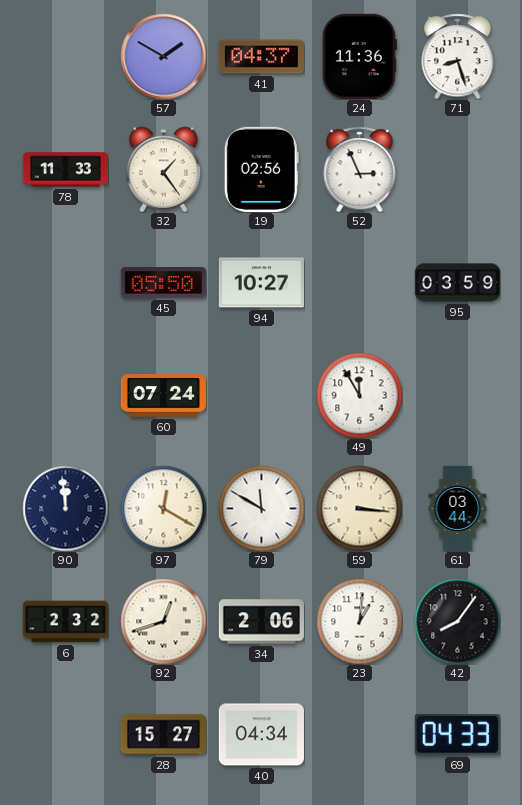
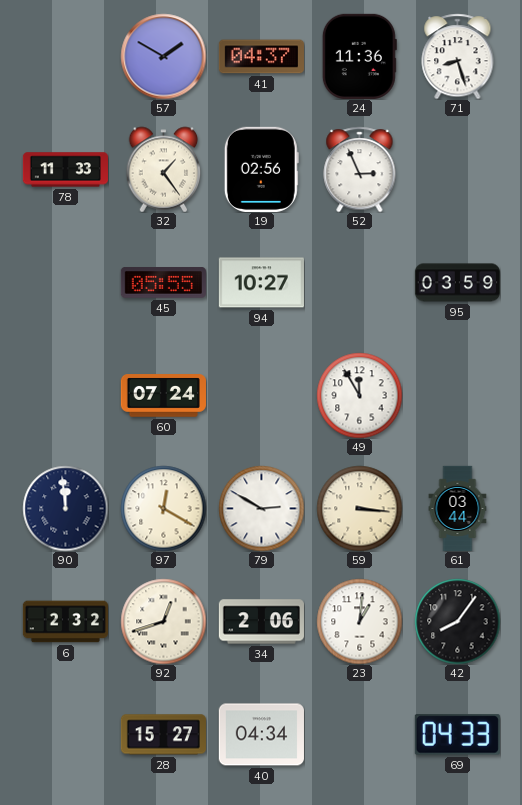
45: 05:50 -> 05:55 (163, 283)
79: 11:50 -> 2:50 (261, 508)
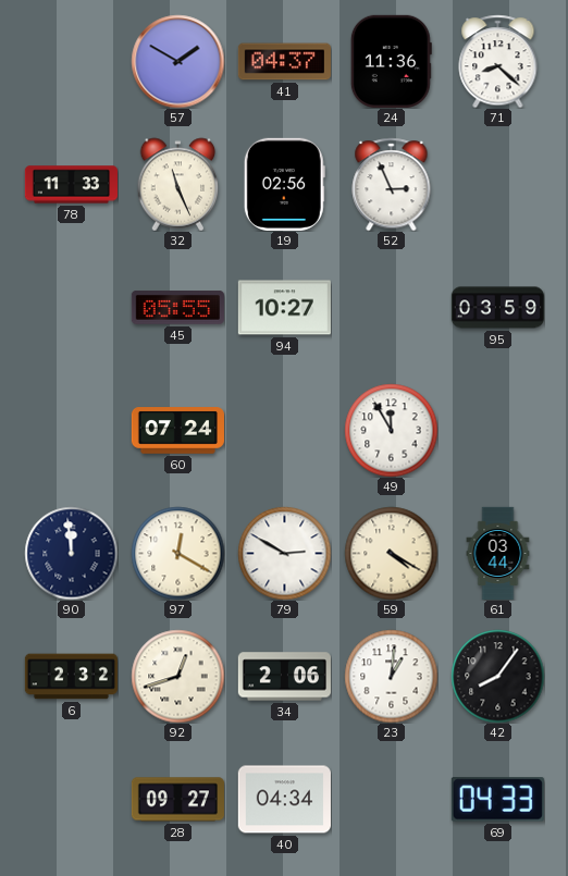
71: 8:27 -> 8:22 (498, 61)
32: 1:24 -> 11:26 (178, 184)
59: 3:16 -> 4:20 (391, 553)
28: 15:27 -> 09:27 (177, 800)
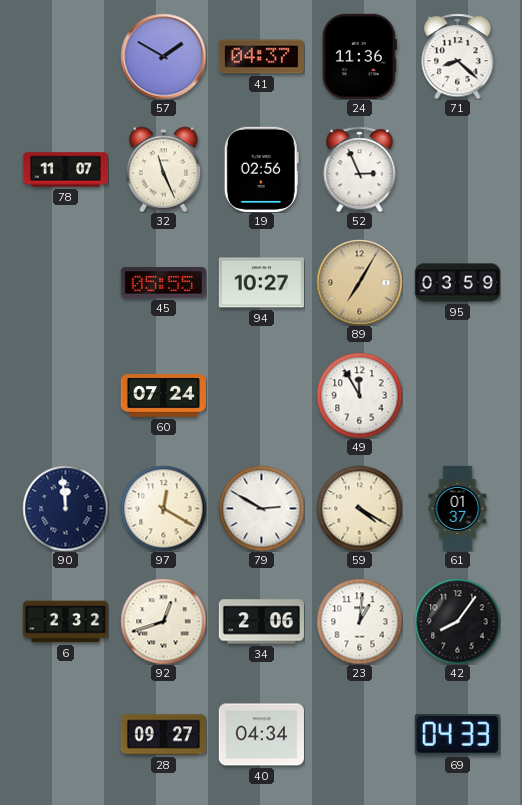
78: 11:33 -> 11:07 (65, 170)
89: none -> 7:05 (359, 282)
61: 03:44 -> 01:37 (458, 508)
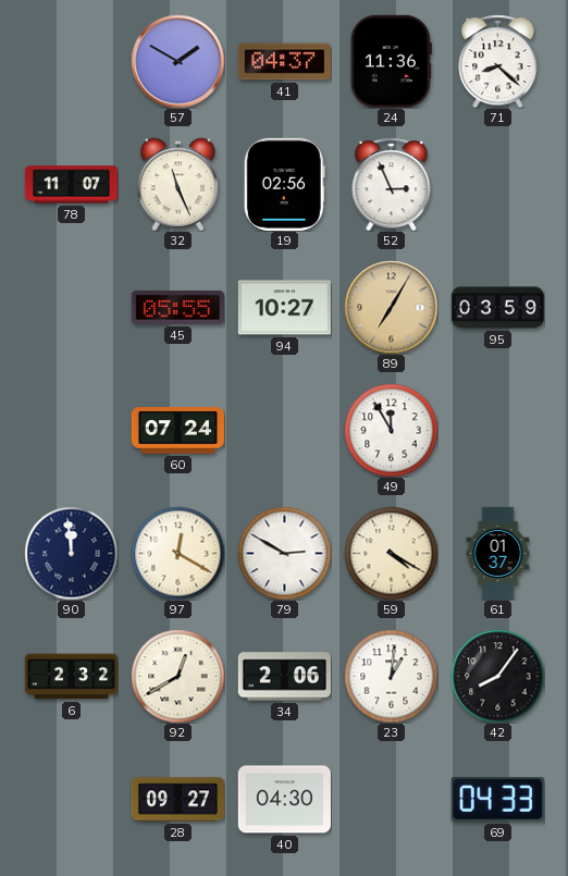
92: 12:42 -> 12:40 (177, 676)
40: 04:34 -> 04:30 (284, 800)
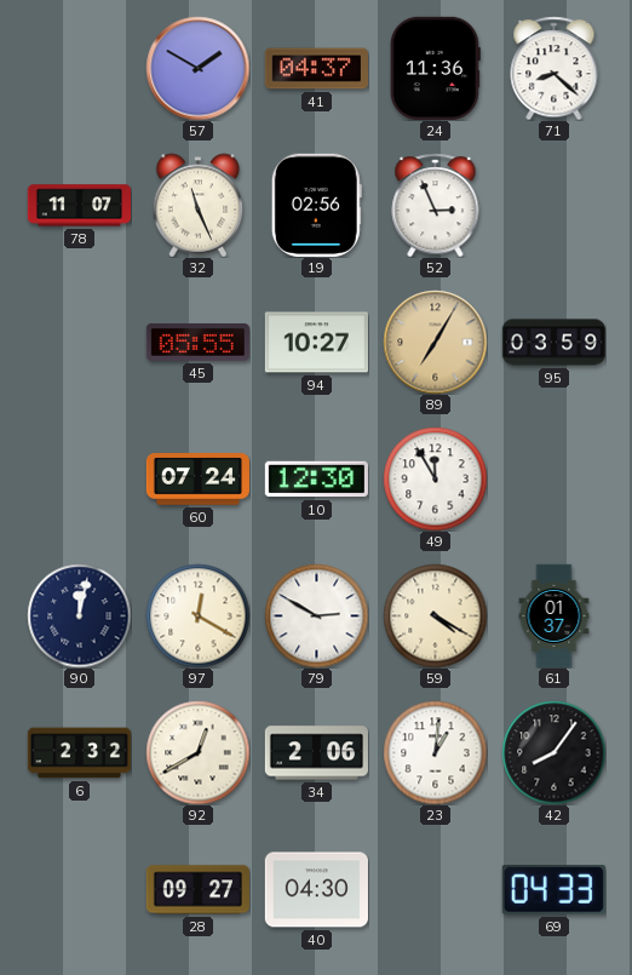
10: none -> 12:30 (316, 480)
90: 11:59 -> 12:02 (79, 615)
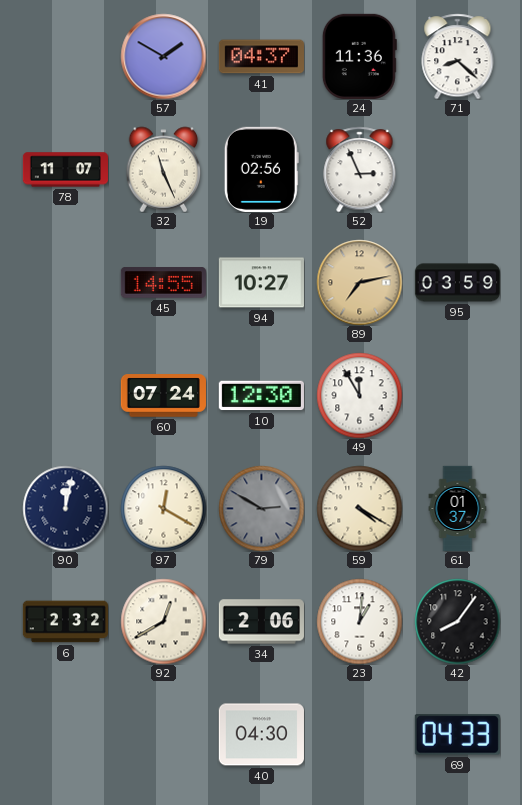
45: 05:55 -> 14:55 (163, 283)
89: 7:05 -> 7:13 (359, 282)
79 dial: white -> grey (261, 508)
28: 09:27 -> none (197, 890)
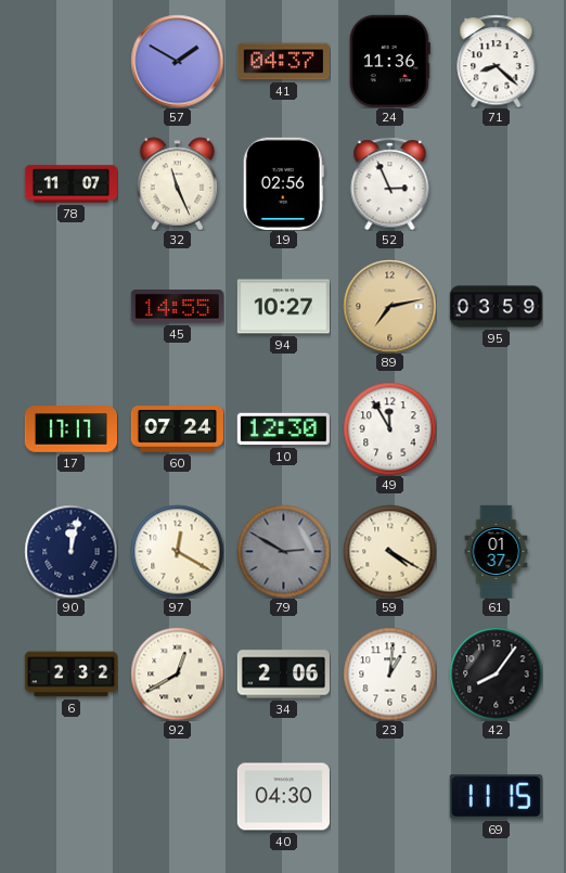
17: none -> 17:17 (70, 429)
69: 04:33 -> 11:15 (496, 797)
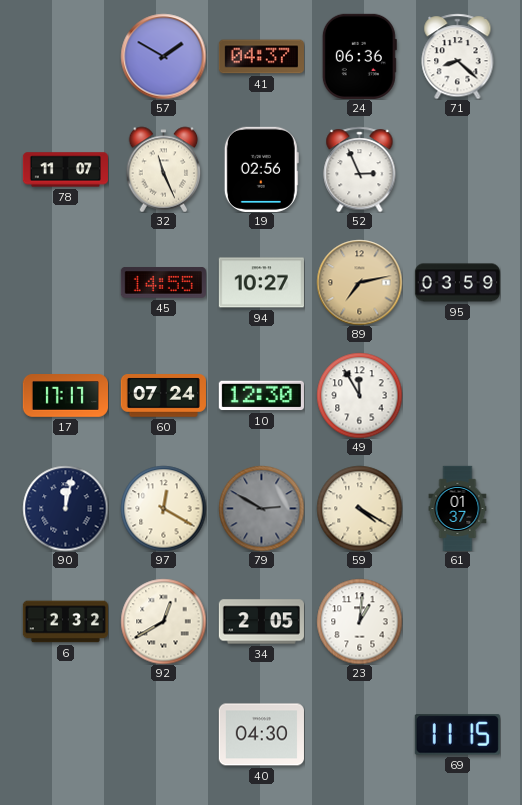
24: 11:36 -> 06:36 (359, 56)
34: 2:06 -> 2:05 (261, 622)
42: 8:06 -> none (496, 673)
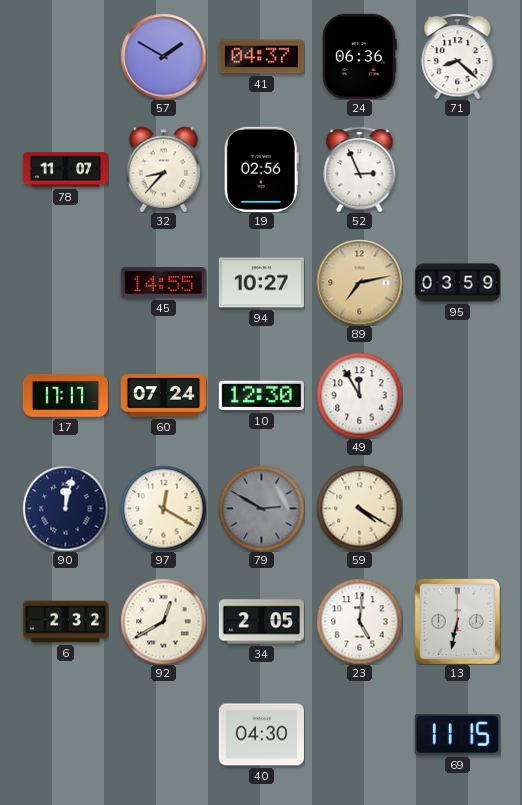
32: 11:26 -> 8:37 (164, 169)
61: 01:37 -> none (458, 508)
23: 1:01 -> 5:01 (359, 621)
13: none -> 6:32 (457, 621)
